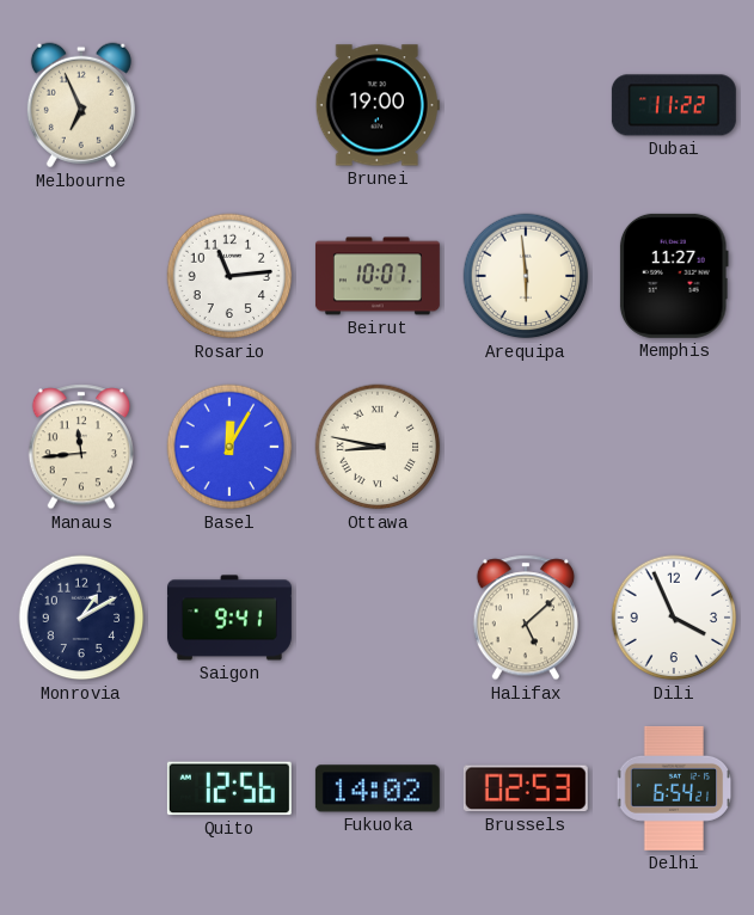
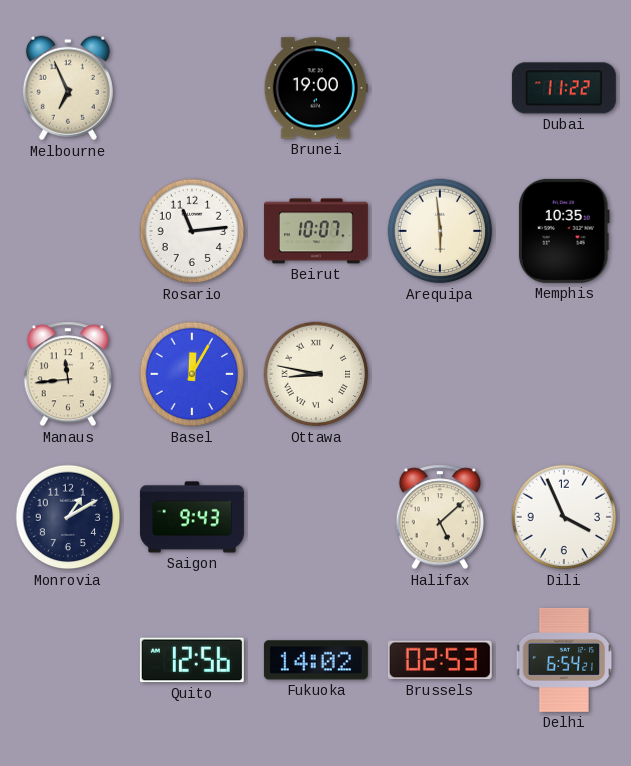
Memphis: 11:27 -> 10:35 (564, 231)
Saigon: 9:41 -> 9:43 (192, 517)
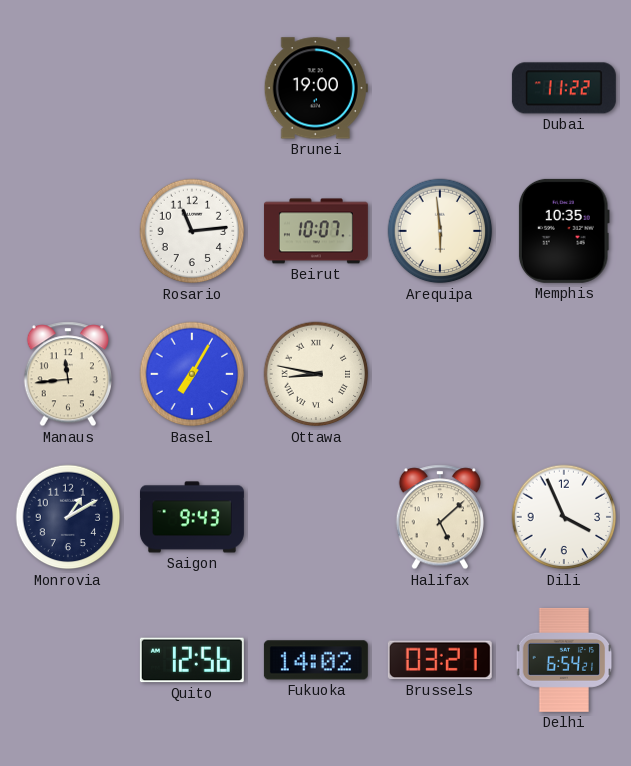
Melbourne: 6:56 -> none (68, 88)
Basel: 12:05 -> 7:05 (192, 374)
Brussels: 02:53 -> 03:21 (440, 660)
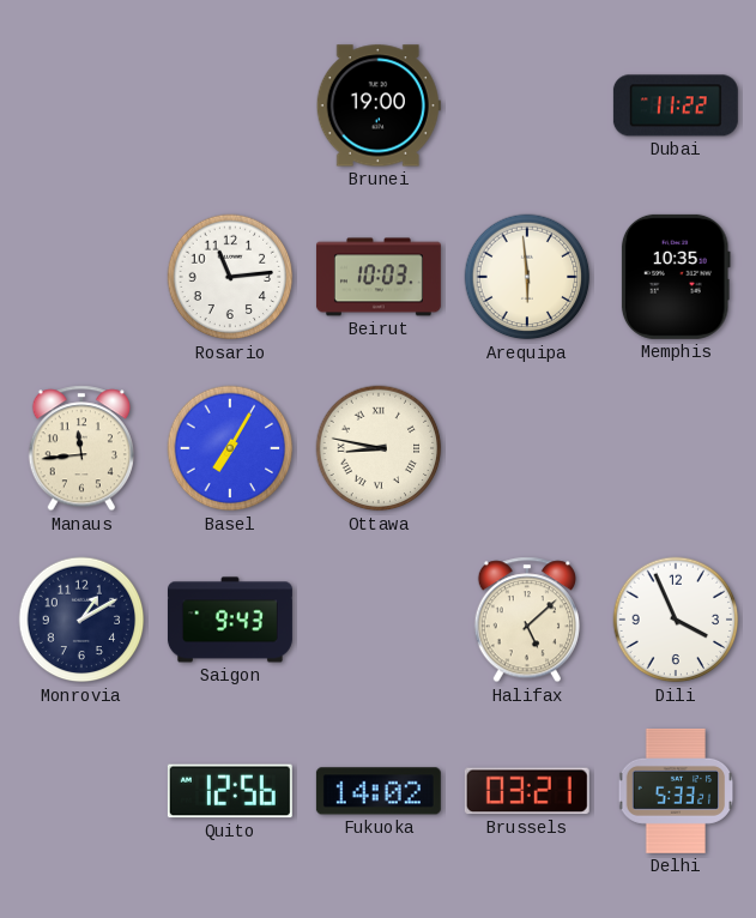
Beirut: 10:07 -> 10:03 (379, 277)
Delhi: 6:54 -> 5:33 (676, 791)
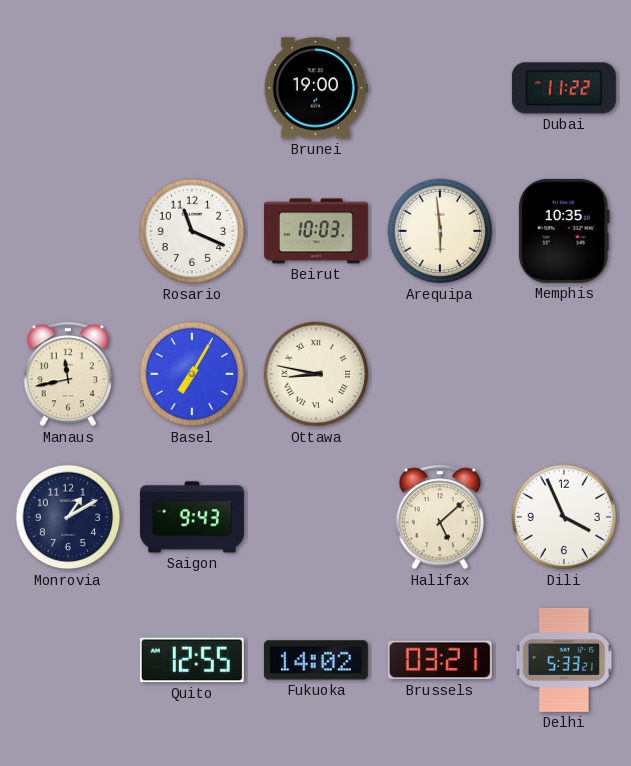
Rosario: 11:14 -> 11:19 (192, 231)
Manaus: 11:44 -> 11:43 (68, 374)
Quito: 12:56 -> 12:55 (192, 660)
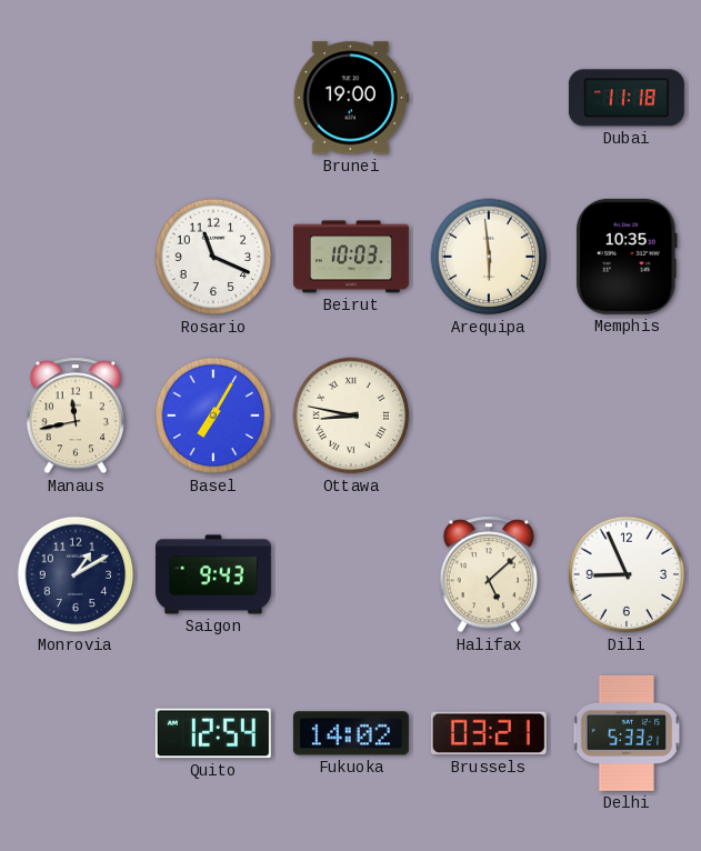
Dubai: 11:22 -> 11:18 (627, 98)
Dili: 3:56 -> 8:56 (627, 574)
Quito: 12:55 -> 12:54 (213, 733)
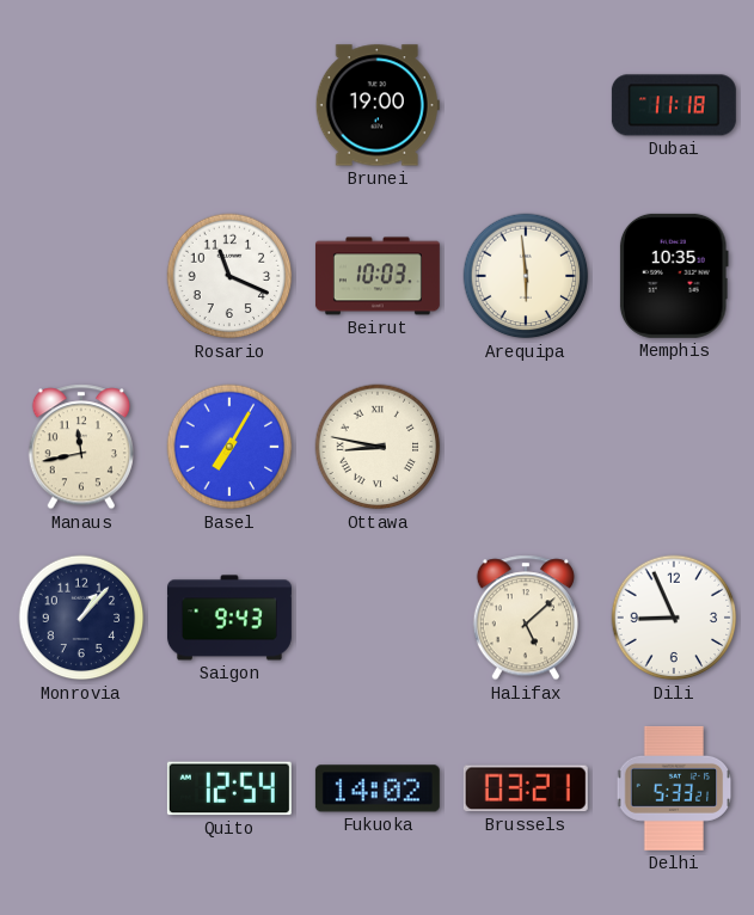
Monrovia: 1:10 -> 1:07 (81, 618)
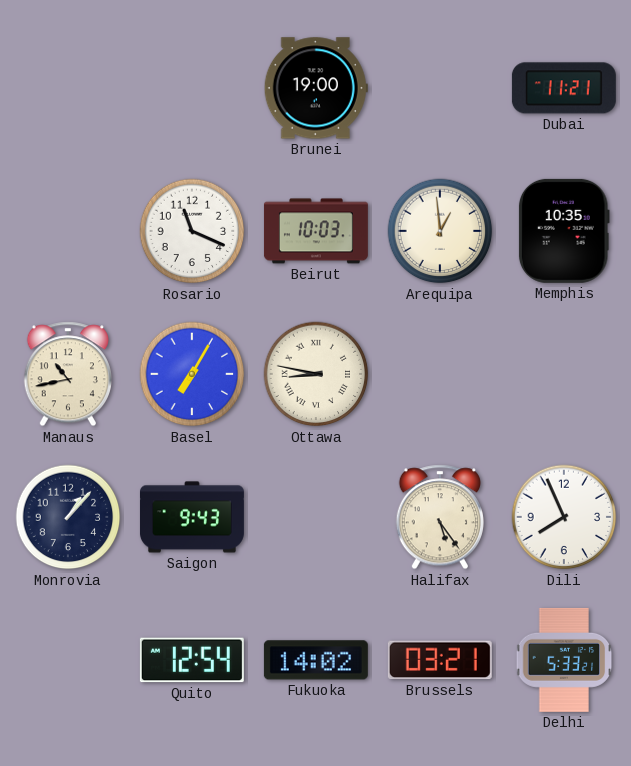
Dubai: 11:18 -> 11:21 (564, 88)
Arequipa: 5:59 -> 12:59 (440, 231)
Manaus: 11:43 -> 10:43 (68, 374)
Halifax: 5:08 -> 5:24 (440, 517)
Dili: 8:56 -> 7:56 (564, 517)
